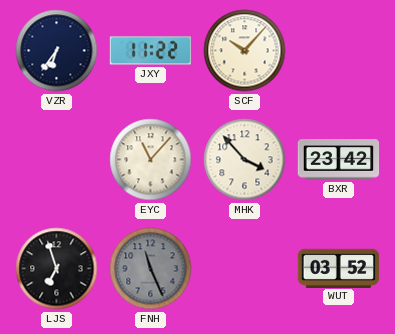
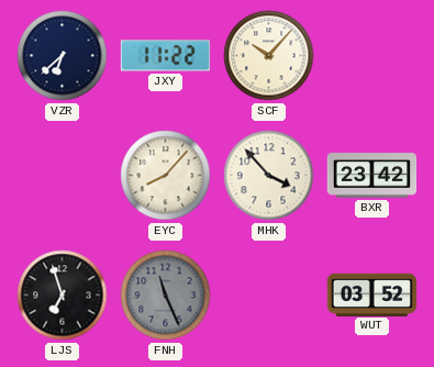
VZR: 6:36 -> 6:38 (63, 56)
EYC: 11:07 -> 8:07 (166, 176)
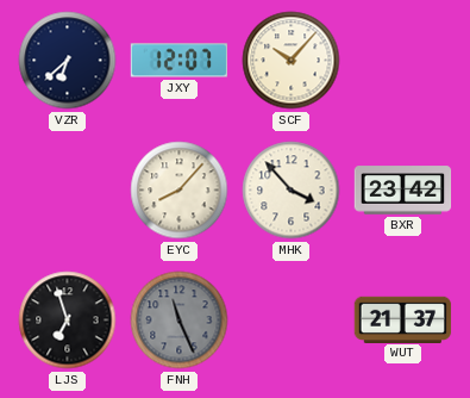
JXY: 11:22 -> 12:07 (180, 61)
WUT: 03:52 -> 21:37 (403, 319)
